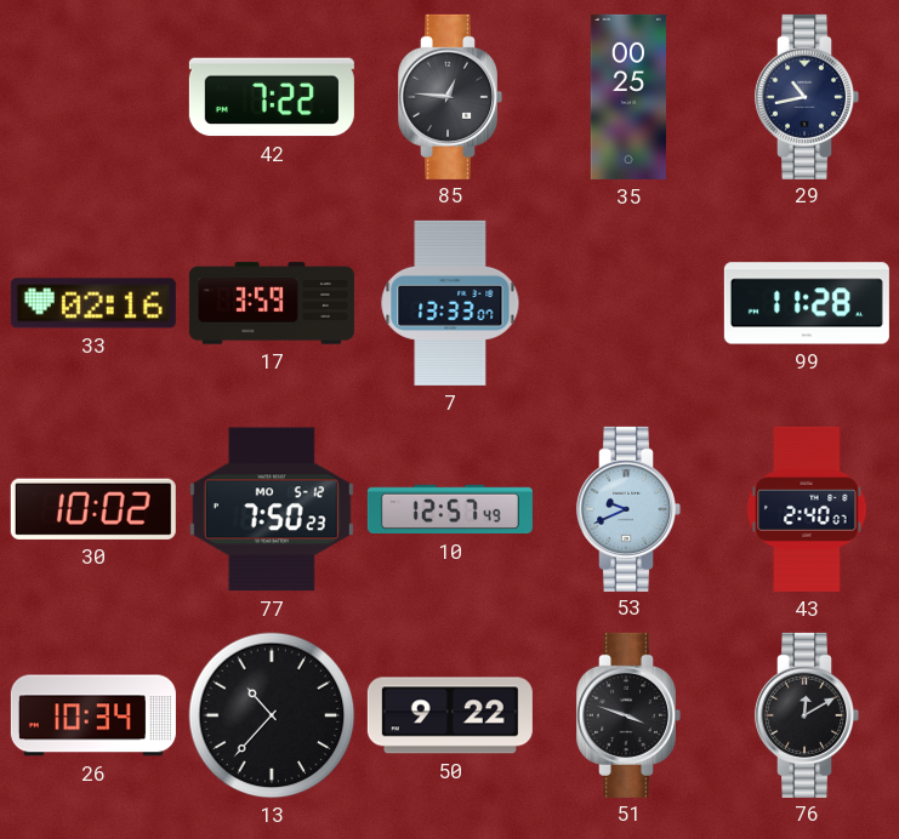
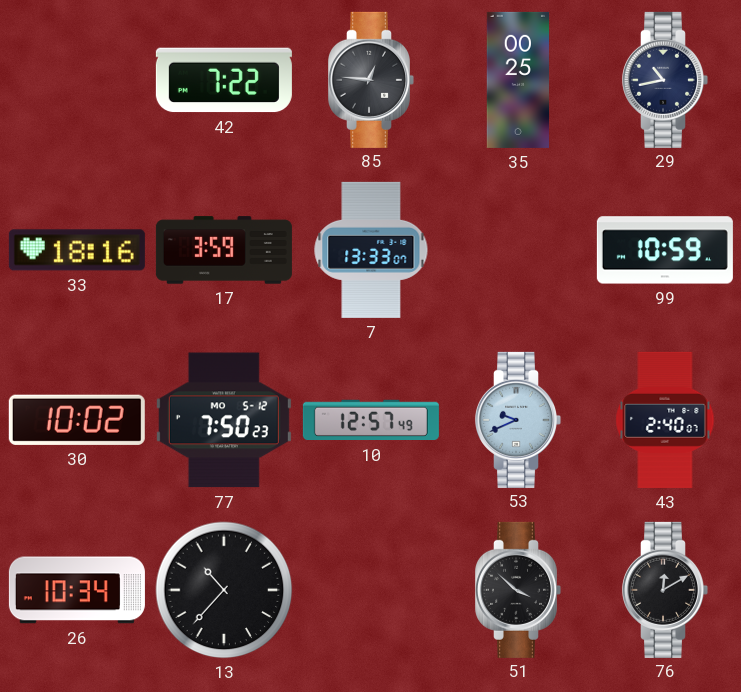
33: 02:16 -> 18:16 (77, 250)
99: 11:28 -> 10:59 (665, 250)
50: 9:22 -> none (450, 715)
51: 3:48 -> 3:52 (519, 590)
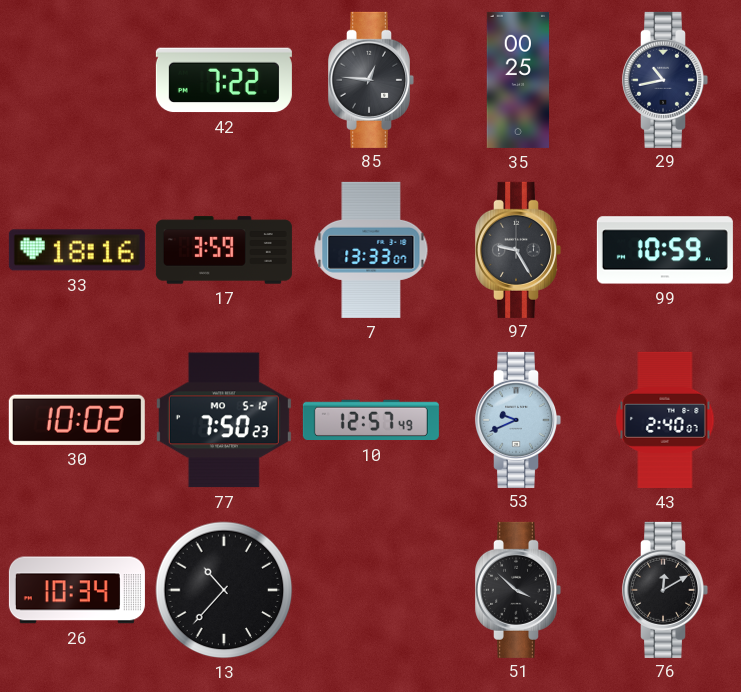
97: none -> 9:25 (519, 250)
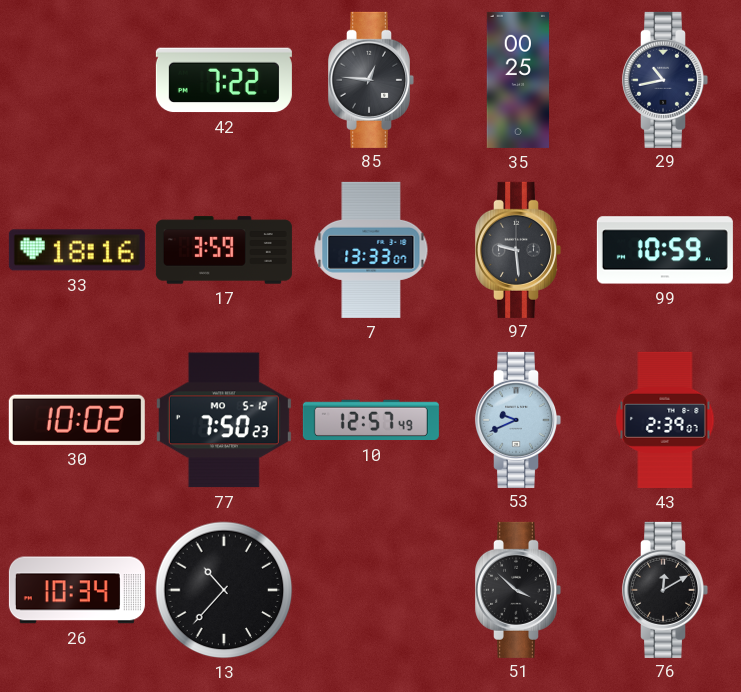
97: 9:25 -> 9:29 (519, 250)
43: 2:40 -> 2:39 (665, 420)
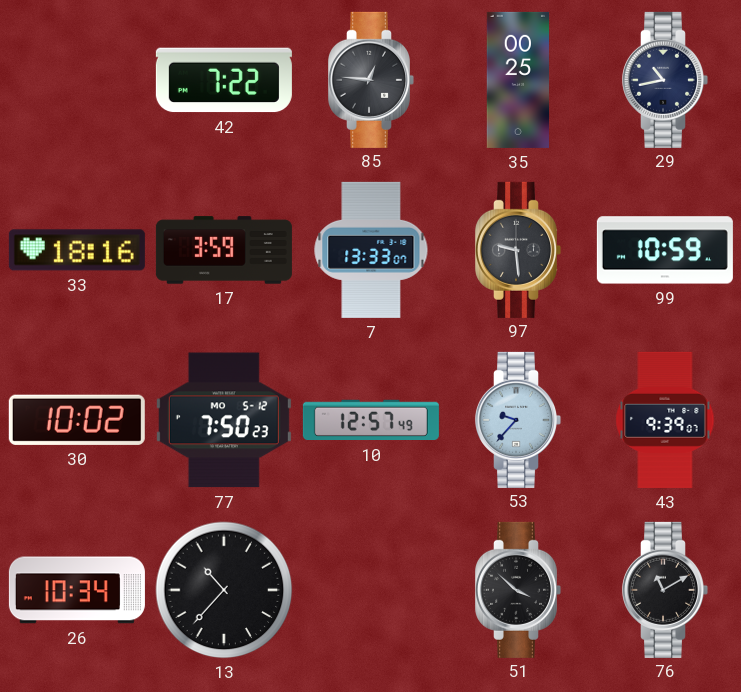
53: 9:41 -> 9:37 (519, 420)
43: 2:39 -> 9:39 (665, 420)
76: 12:10 -> 11:10 (666, 590)
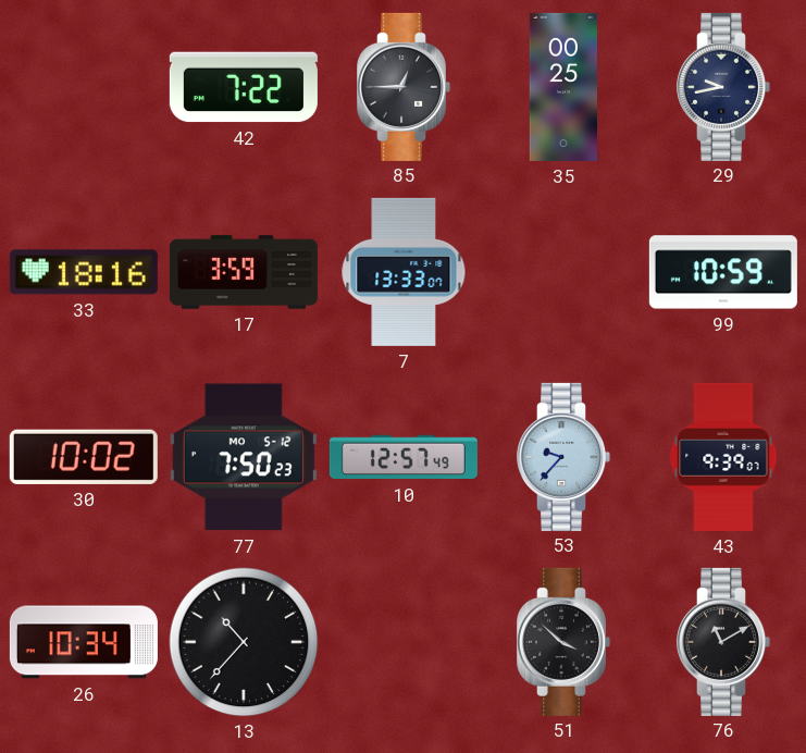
85: 12:46 -> 12:45 (405, 87)
29: 10:43 -> 9:43 (724, 87)
97: 9:29 -> none (519, 250)
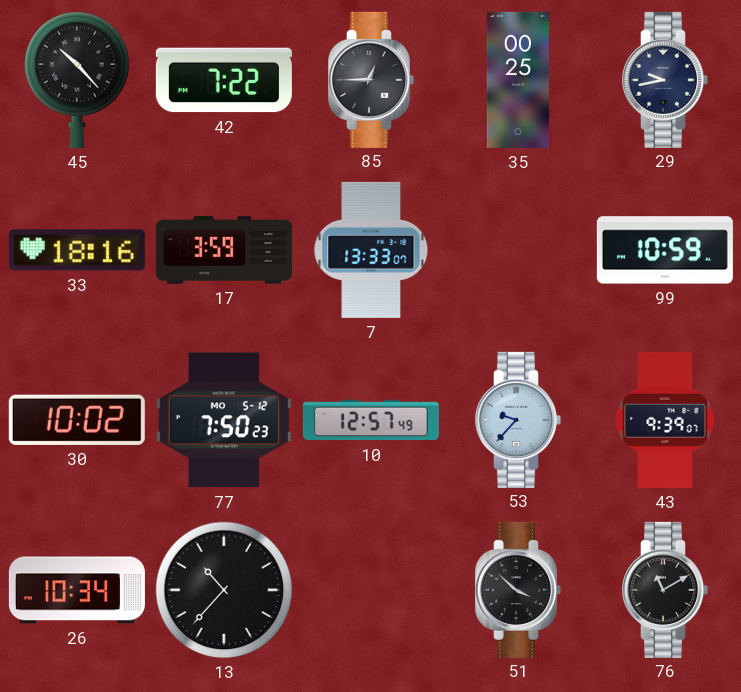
45: none -> 10:23 (77, 80)
